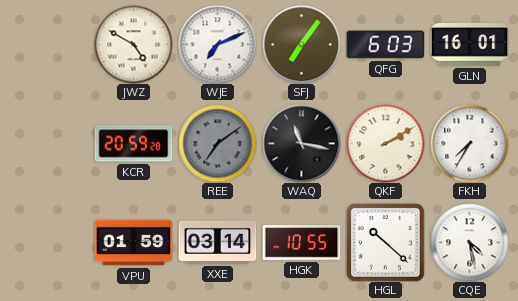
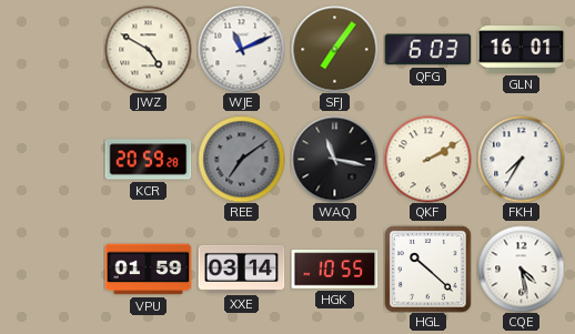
WJE: 7:11 -> 11:11 (241, 49)
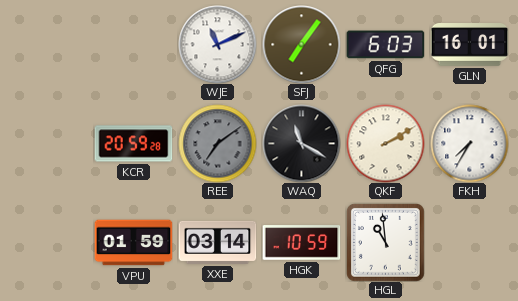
JWZ: 4:50 -> none (148, 49)
WAQ: 11:17 -> 11:20 (301, 143)
HGK: 10:55 -> 10:59 (301, 243)
HGL: 10:22 -> 10:59 (385, 242)
CQE: 4:28 -> none (521, 269)
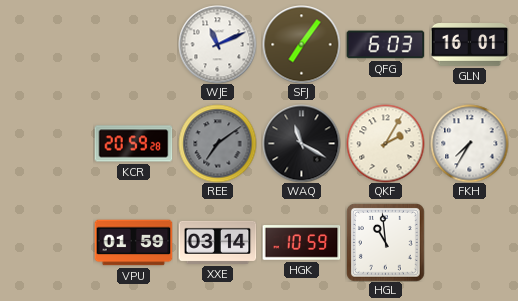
QKF: 2:10 -> 2:05 (385, 143)
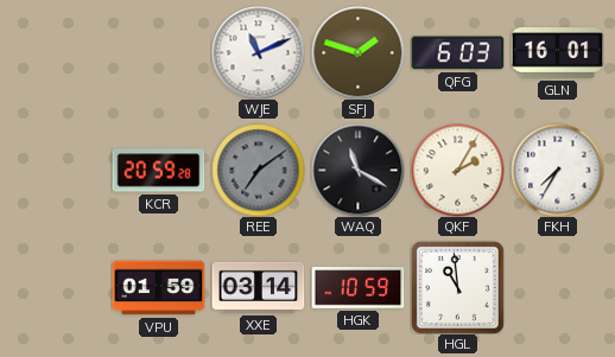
SFJ: 7:06 -> 1:48 (357, 52)
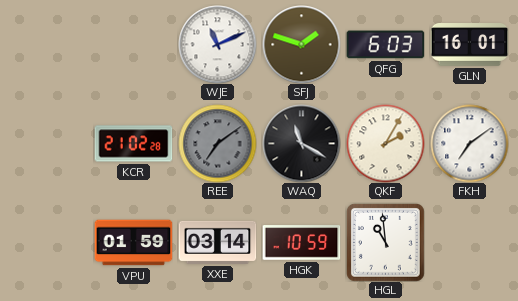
KCR: 20:59 -> 21:02 (133, 144)
FKH: 7:35 -> 7:09 (469, 143)
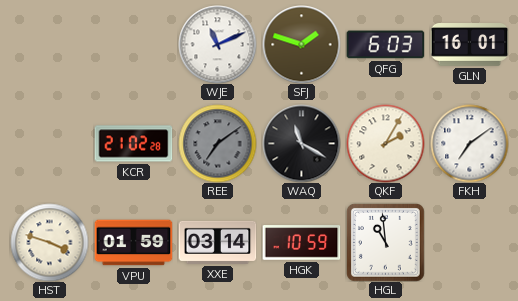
HST: none -> 3:48 (49, 242)
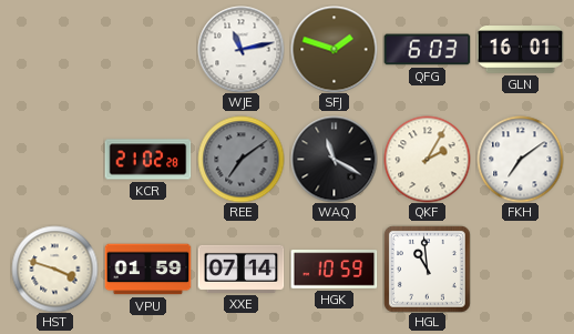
WJE: 11:11 -> 11:13 (240, 49)
XXE: 03:14 -> 07:14 (240, 269)
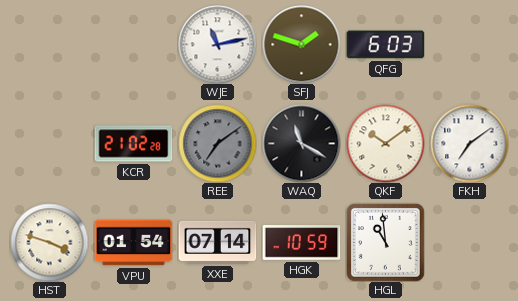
GLN: 16:01 -> none (520, 50)
QKF: 2:05 -> 10:09 (385, 143)
VPU: 01:59 -> 01:54 (133, 243)
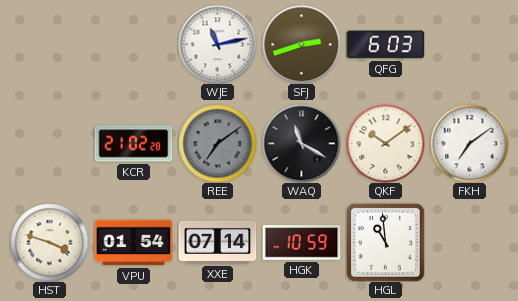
SFJ: 1:48 -> 2:42 (301, 44)
